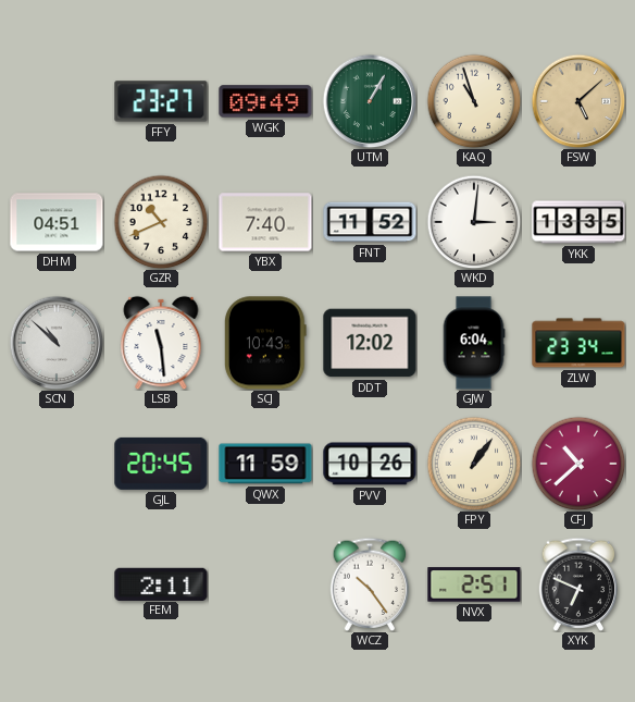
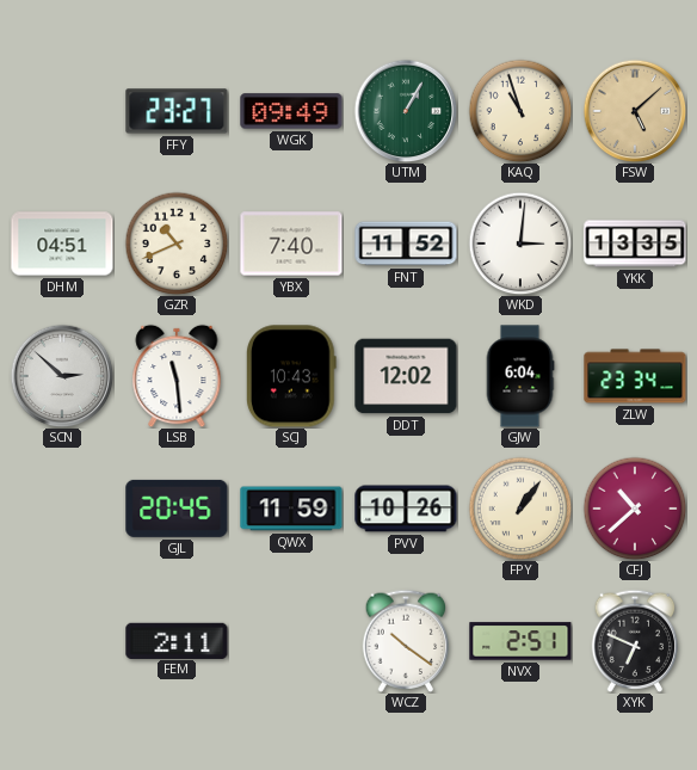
SCN: 10:52 -> 2:52 (62, 376)
WCZ: 10:24 -> 10:21 (406, 641)
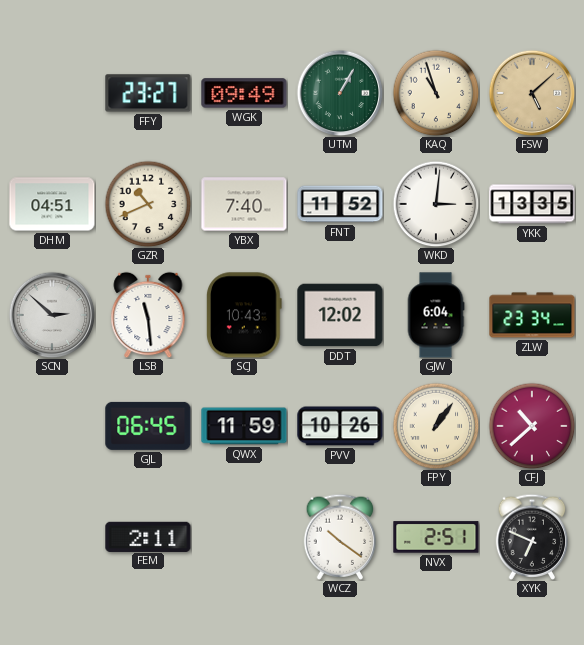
GJL: 20:45 -> 06:45 (148, 426)
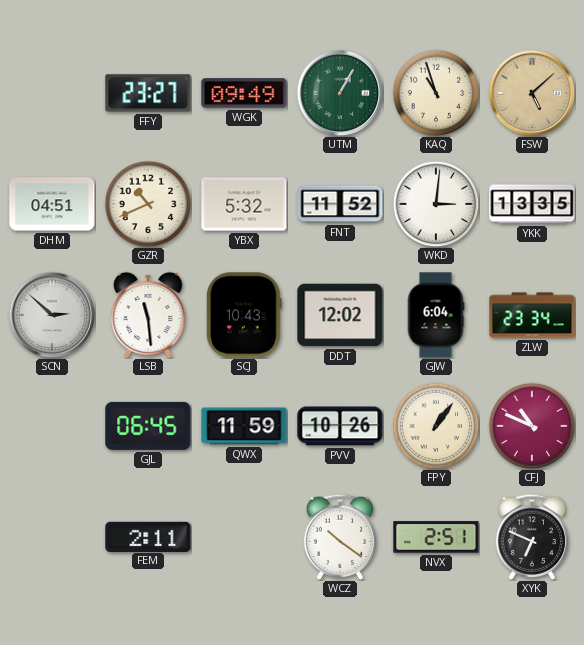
YBX: 7:40 -> 5:32 (244, 204)
CFJ: 10:38 -> 10:49 (532, 426)
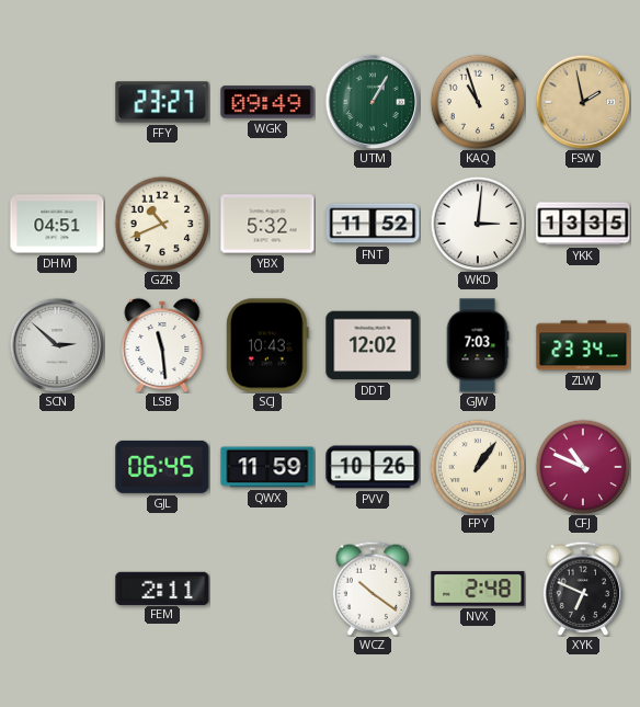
FSW: 5:08 -> 1:58 (583, 102)
GJW: 6:04 -> 7:03 (478, 345)
NVX: 2:51 -> 2:48 (478, 589)
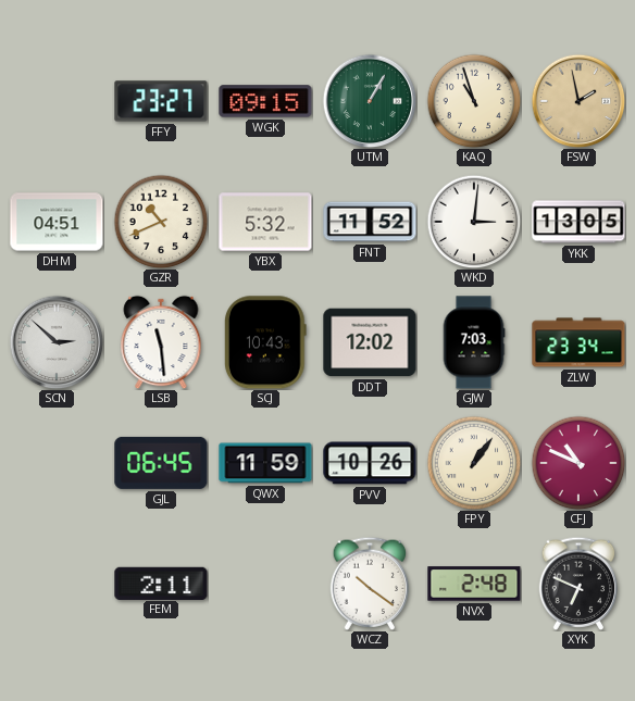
WGK: 09:49 -> 09:15 (265, 101)
YKK: 13:35 -> 13:05 (578, 222)
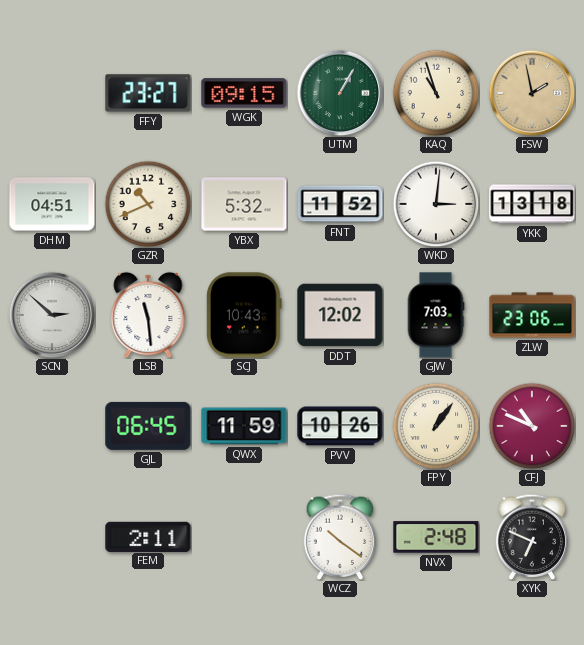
YKK: 13:05 -> 13:18 (532, 204)
ZLW: 23:34 -> 23:06 (532, 315)
